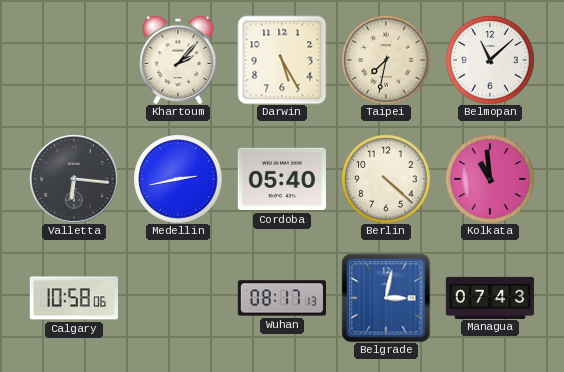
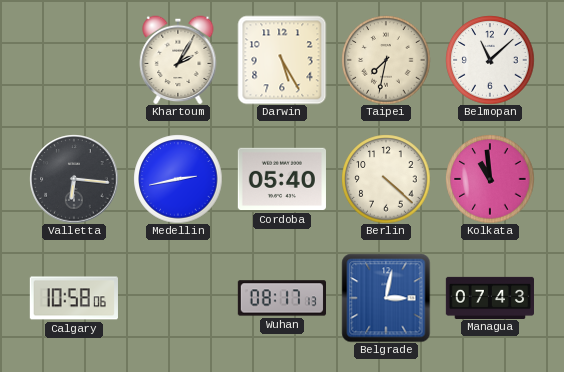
Khartoum: 2:07 -> 2:05 (178, 60)
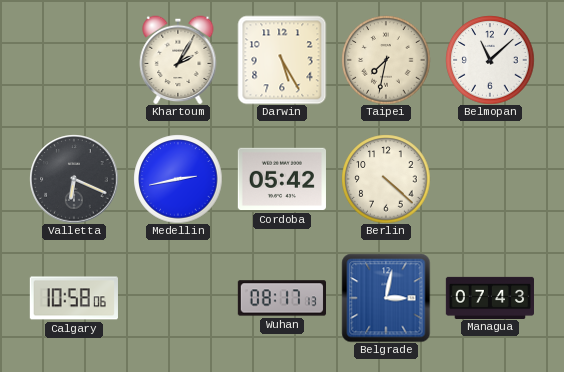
Valletta: 6:16 -> 6:19 (74, 179)
Cordoba: 05:40 -> 05:42 (282, 179)
Kolkata: 10:59 -> none (490, 179)
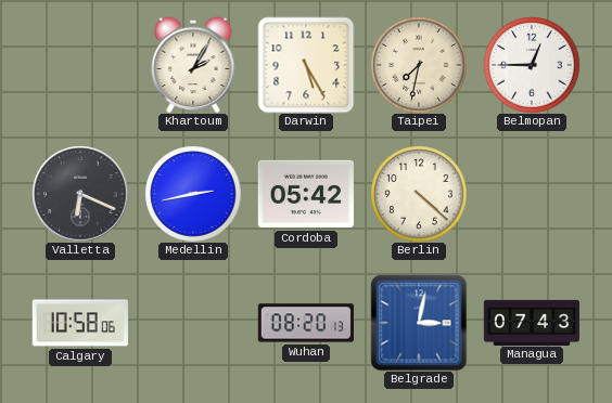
Belmopan: 11:08 -> 12:45 (532, 65)
Wuhan: 08:17 -> 08:20 (305, 323)
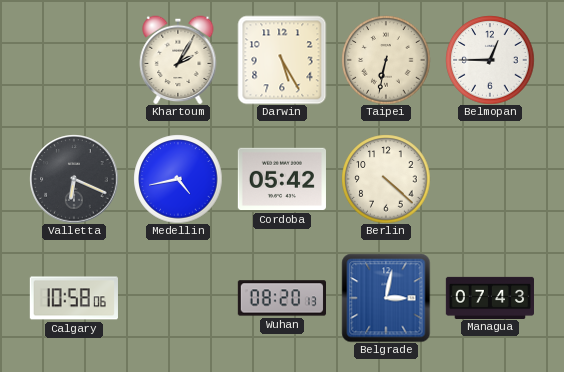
Taipei: 7:32 -> 6:32 (386, 60)
Medellin: 2:43 -> 4:43 (178, 179)
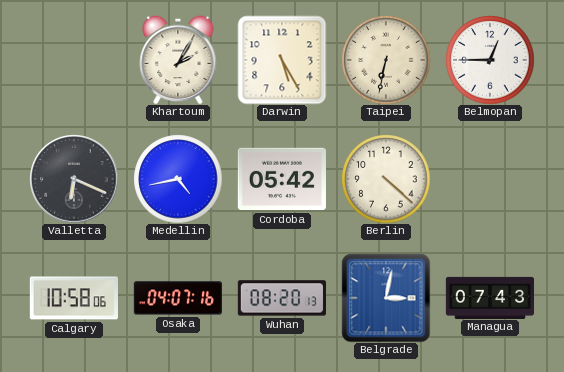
Osaka: none -> 04:07 (178, 298)
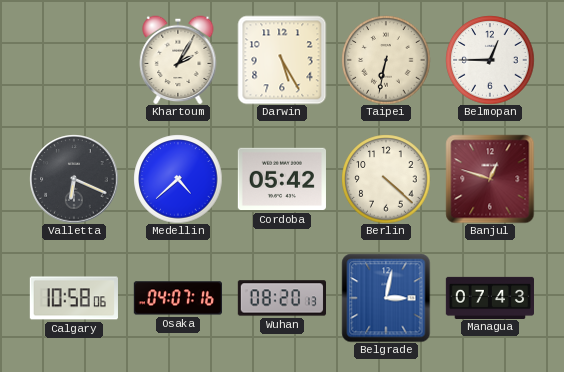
Medellin: 4:43 -> 4:38 (178, 179)
Banjul: none -> 12:48 (490, 179)
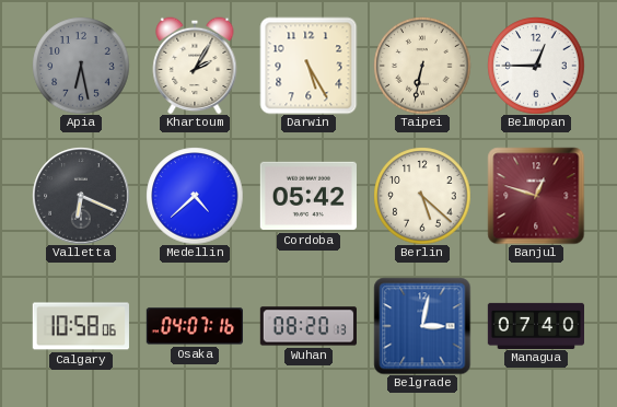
Apia: none -> 6:28 (81, 66)
Berlin: 4:22 -> 5:22 (422, 196)
Managua: 07:43 -> 07:40 (535, 325)
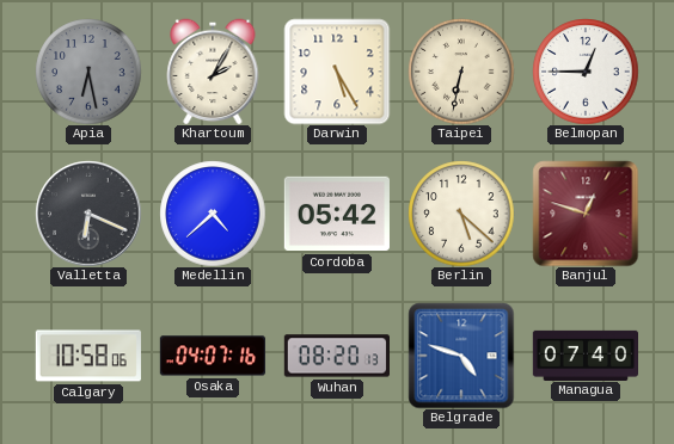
Belgrade: 3:02 -> 4:48 (461, 356)
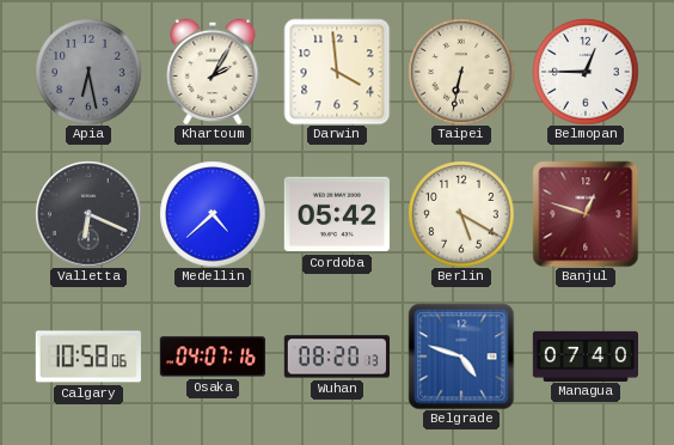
Darwin: 5:25 -> 3:59 (337, 72)
Berlin: 5:22 -> 5:20 (461, 214)
